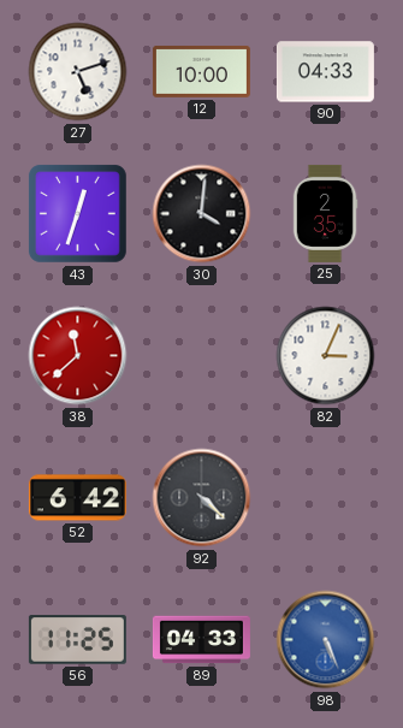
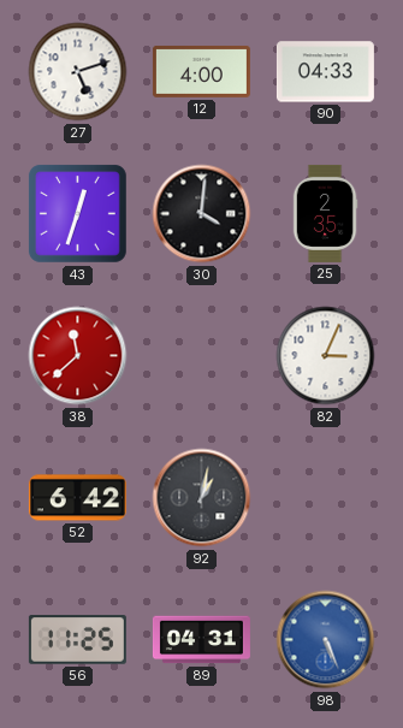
12: 10:00 -> 4:00 (201, 71)
92: 4:22 -> 1:02 (202, 498)
89: 04:33 -> 04:31 (201, 640)
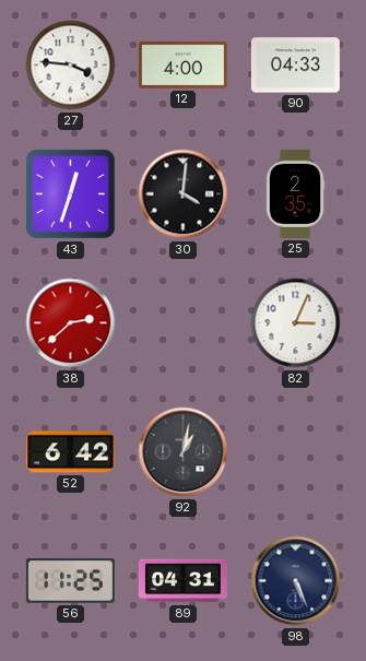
27: 5:12 -> 3:46 (71, 66)
38: 11:38 -> 2:38 (71, 323)
98 dial: blue -> navy (296, 581)
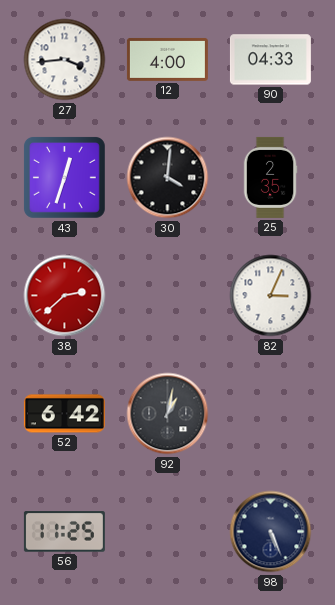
27: 3:46 -> 3:44 (65, 60)
89: 04:31 -> none (182, 581)
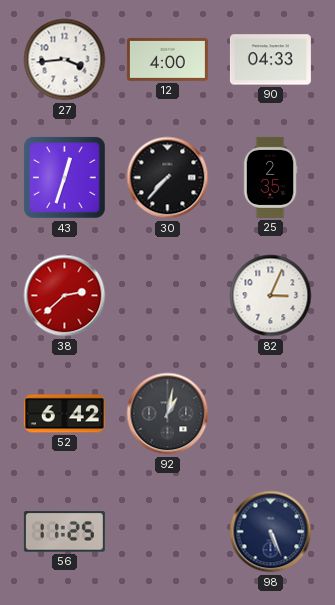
30: 4:01 -> 7:37 (168, 178)
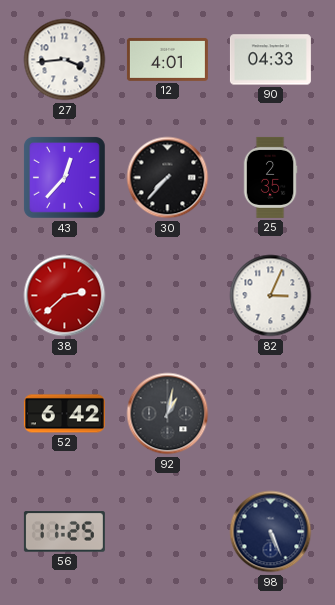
12: 4:00 -> 4:01 (167, 59)
43: 12:33 -> 12:37 (64, 177)
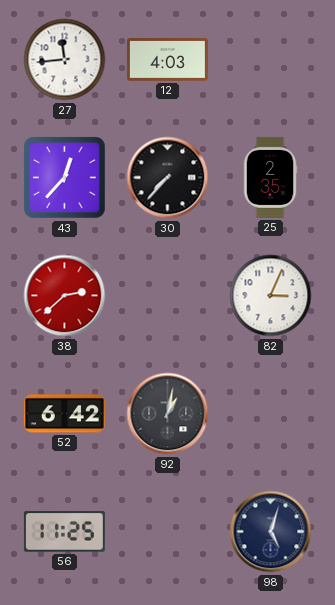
27: 3:44 -> 11:44 (65, 60)
12: 4:01 -> 4:03 (167, 59)
90: 04:33 -> none (270, 60)
98: 5:26 -> 5:03 (271, 532)
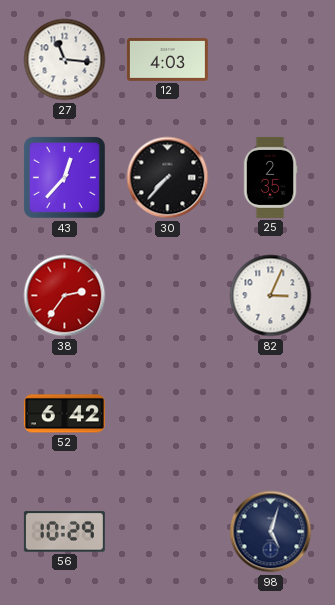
27: 11:44 -> 11:16 (65, 60)
38: 2:38 -> 2:36 (65, 296)
92: 1:02 -> none (168, 414)
56: 11:25 -> 10:29 (64, 532)
